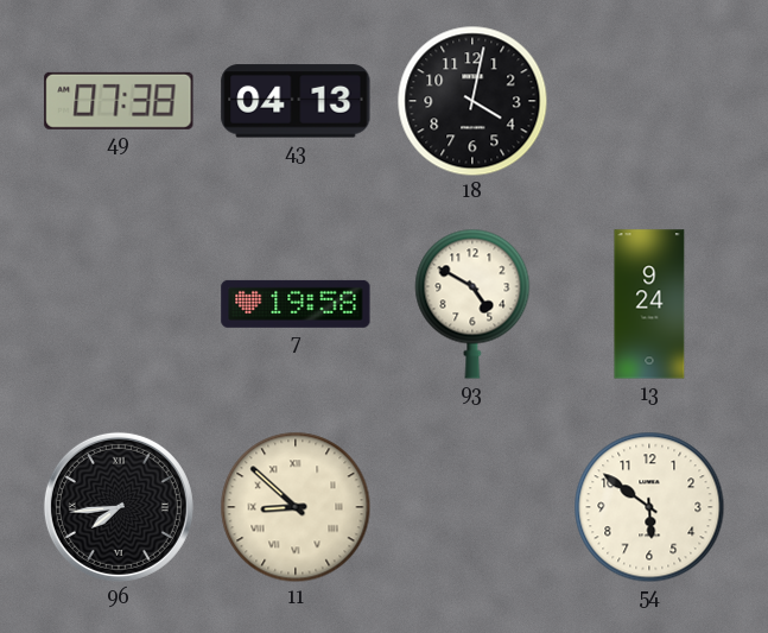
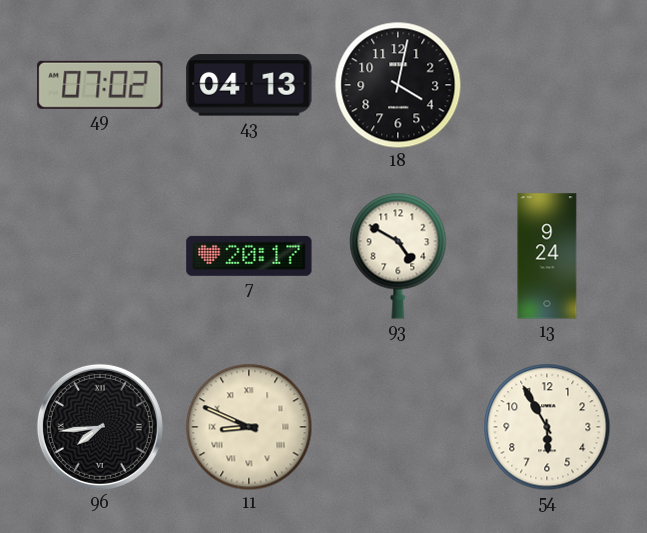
49: 07:38 -> 07:02 (100, 85)
7: 19:58 -> 20:17 (249, 256)
11: 8:52 -> 8:49 (249, 427)
54: 5:51 -> 5:55 (547, 427)
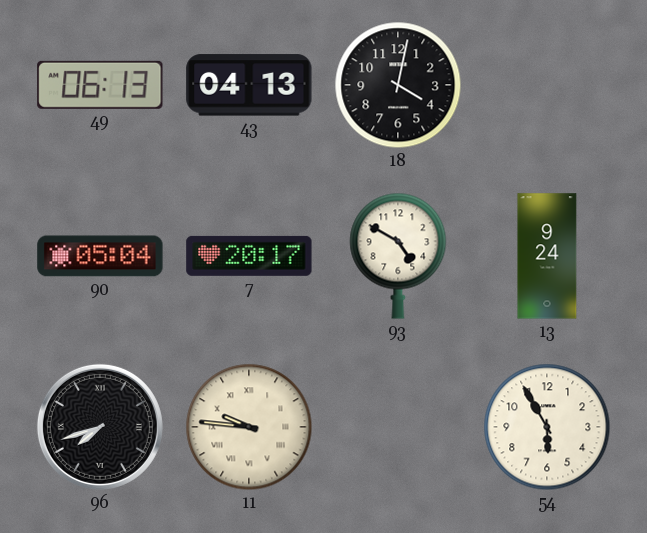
49: 07:02 -> 06:13 (100, 85)
90: none -> 05:04 (100, 256)
96: 7:44 -> 7:42 (100, 427)
11: 8:49 -> 9:46 (249, 427)
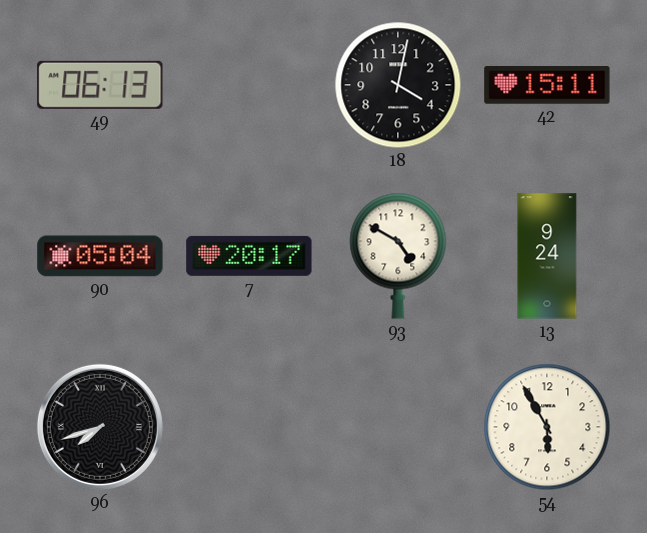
43: 04:13 -> none (249, 85)
42: none -> 15:11 (547, 85)
11: 9:46 -> none (249, 427)
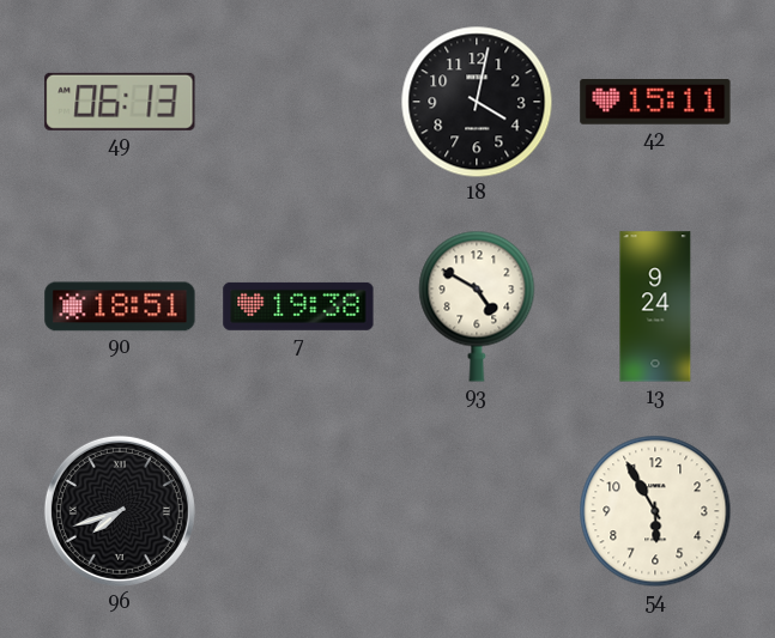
90: 05:04 -> 18:51 (120, 306)
7: 20:17 -> 19:38 (298, 306)
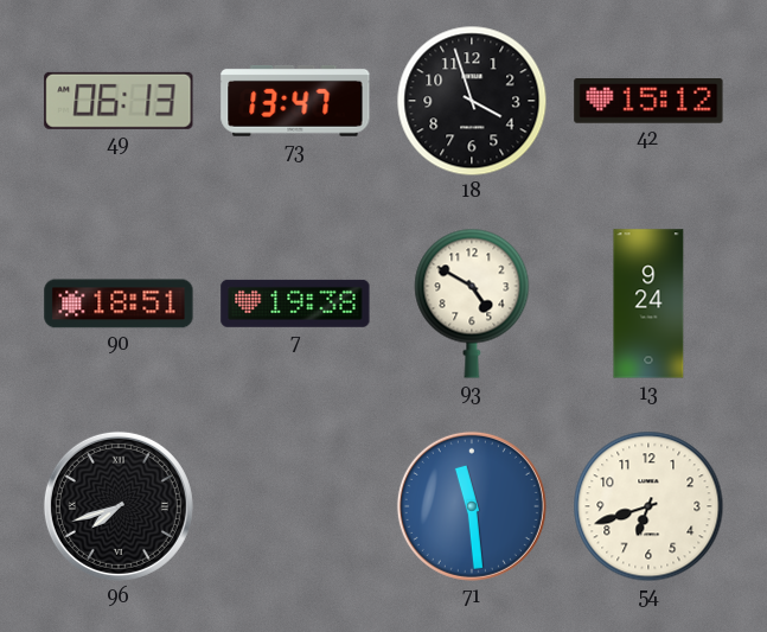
73: none -> 13:47 (295, 101)
18: 4:02 -> 3:57 (472, 101)
42: 15:11 -> 15:12 (648, 101)
71: none -> 11:29 (472, 506)
54: 5:55 -> 6:42 (648, 506)
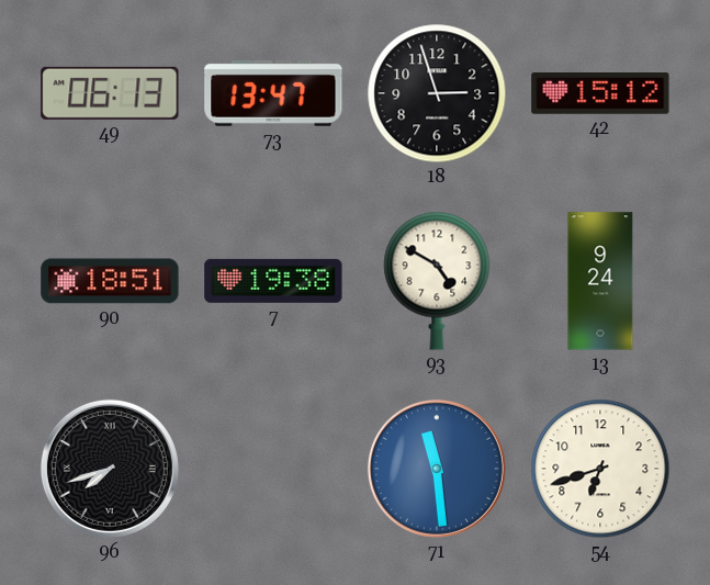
18: 3:57 -> 2:57 (437, 93)
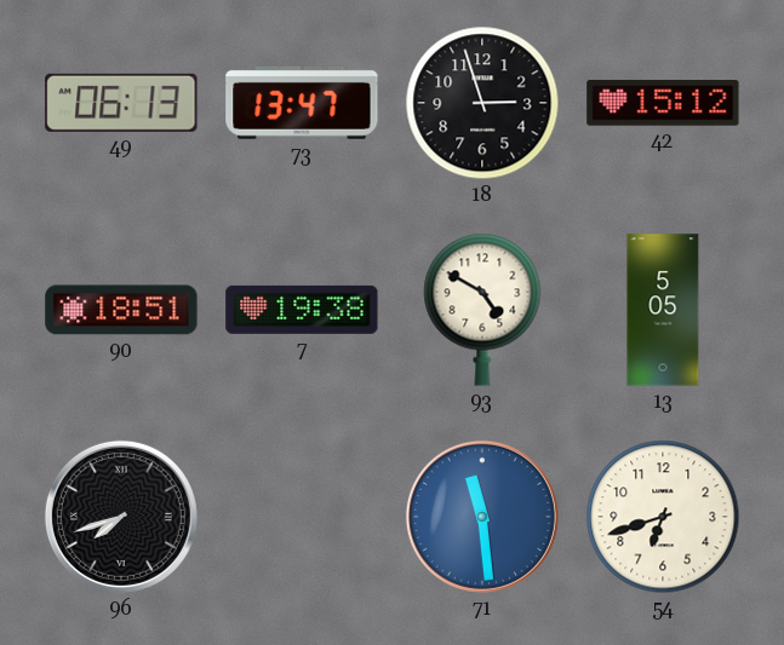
13: 9:24 -> 5:05 (663, 310)
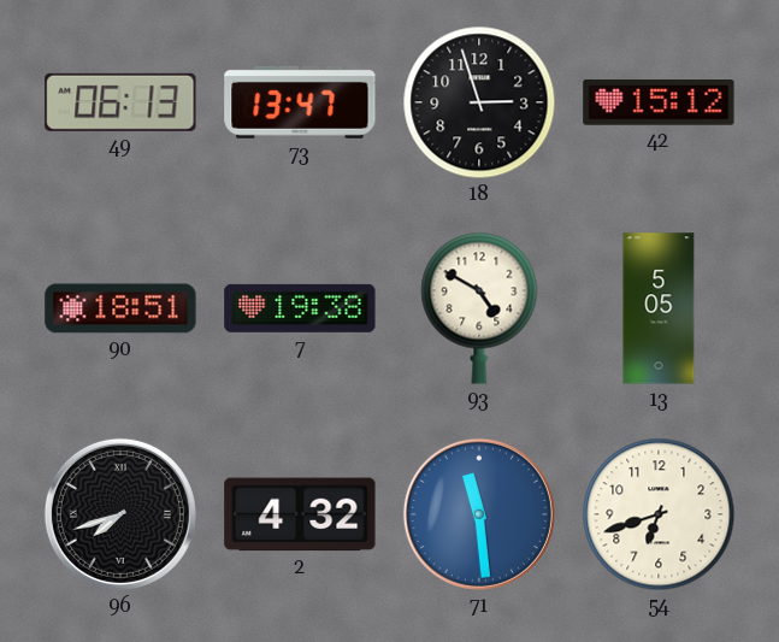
2: none -> 4:32 (300, 514)
